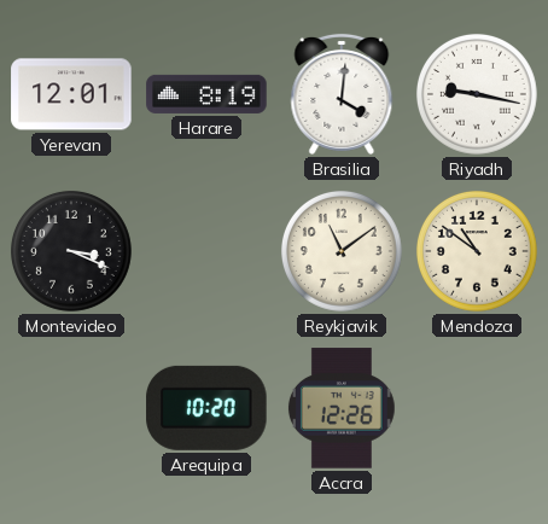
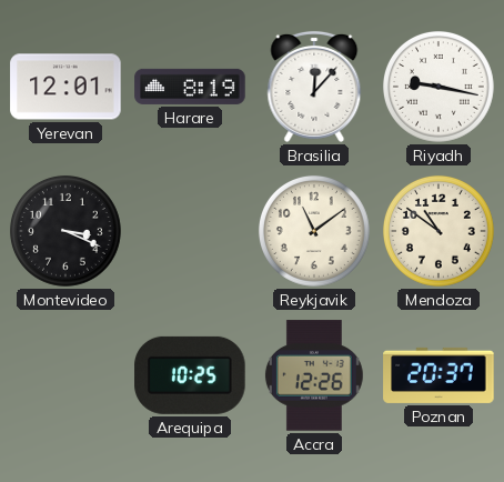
Brasilia: 4:01 -> 12:07 (314, 87)
Arequipa: 10:20 -> 10:25 (190, 375)
Poznan: none -> 20:37 (439, 375)
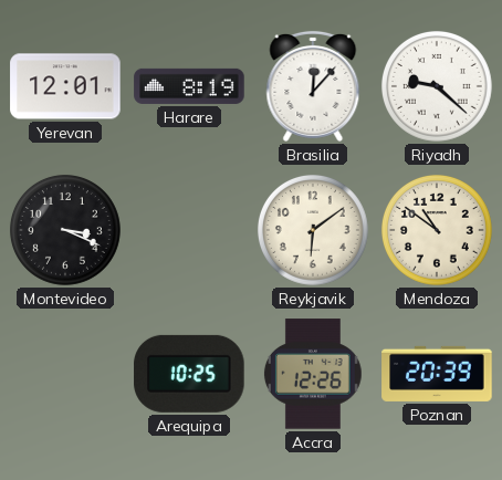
Riyadh: 9:17 -> 9:22 (437, 86)
Reykjavik: 11:09 -> 6:09 (313, 230)
Poznan: 20:37 -> 20:39 (437, 374)
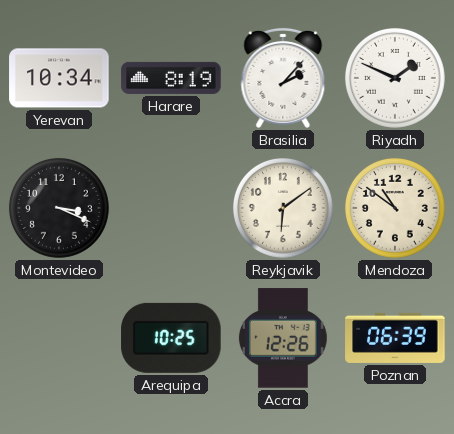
Yerevan: 12:01 -> 10:34 (59, 78)
Brasilia: 12:07 -> 2:07 (283, 78)
Riyadh: 9:22 -> 1:49 (395, 78)
Poznan: 20:39 -> 06:39 (395, 338)
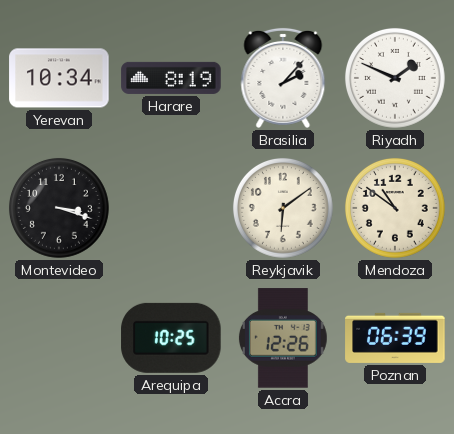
Montevideo: 3:19 -> 3:18 (59, 208)
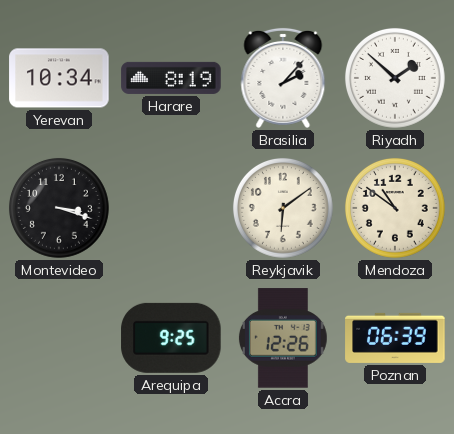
Riyadh: 1:49 -> 1:52 (395, 78)
Arequipa: 10:25 -> 9:25 (171, 338)
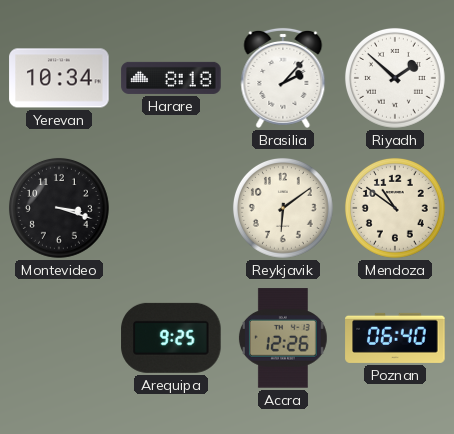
Harare: 8:19 -> 8:18 (171, 78)
Poznan: 06:39 -> 06:40 (395, 338)
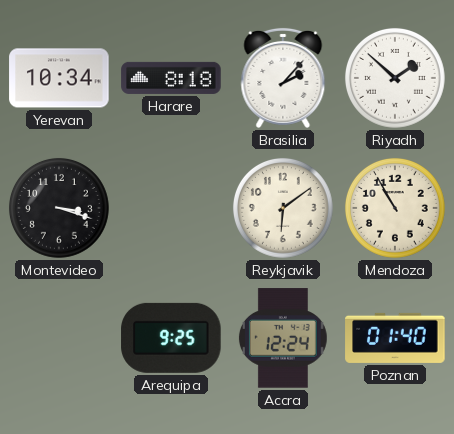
Mendoza: 10:51 -> 10:55 (395, 208)
Accra: 12:26 -> 12:24 (283, 338)
Poznan: 06:40 -> 01:40 (395, 338)
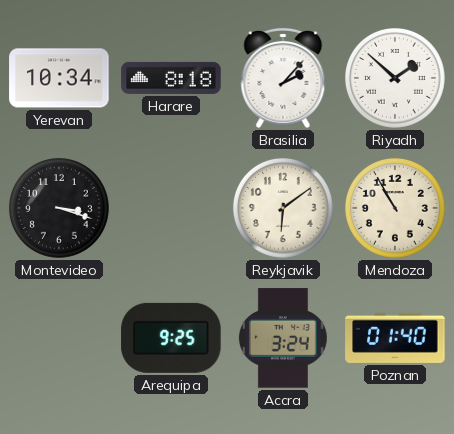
Accra: 12:24 -> 3:24 (283, 338)
